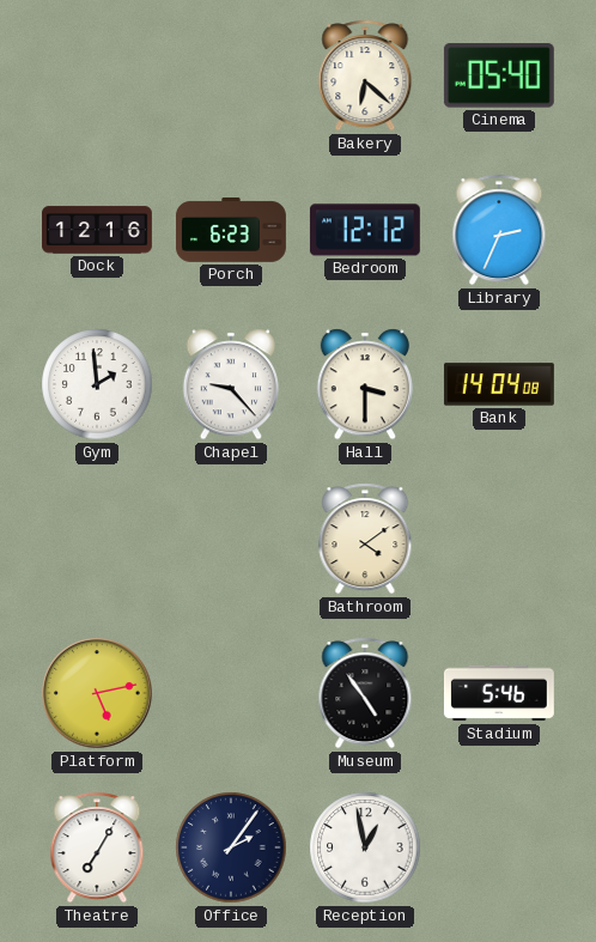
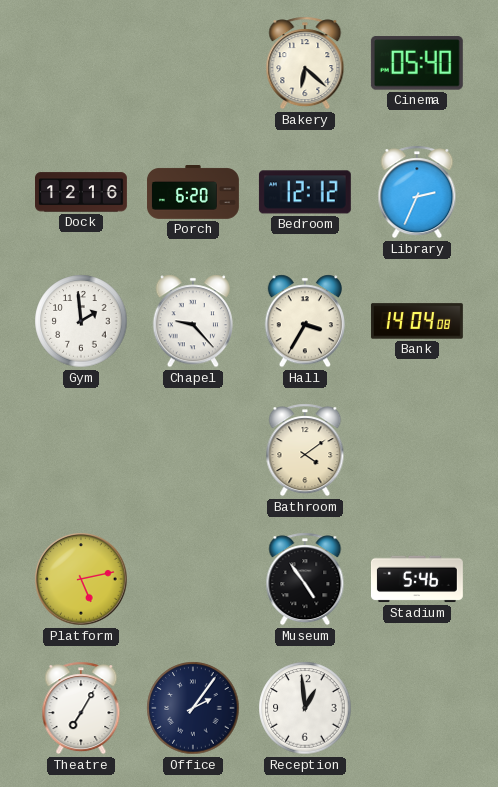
Porch: 6:23 -> 6:20 (194, 193)
Hall: 3:30 -> 3:35 (304, 321)
Reception: 12:58 -> 12:59 (305, 708)
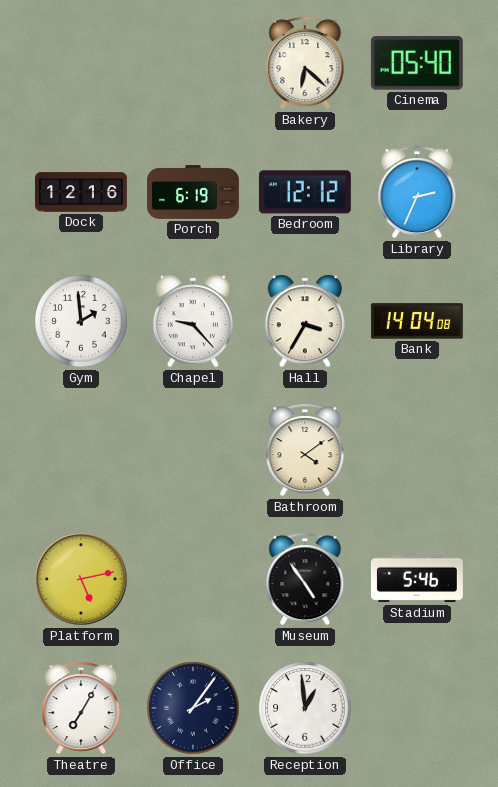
Porch: 6:20 -> 6:19 (194, 193)
